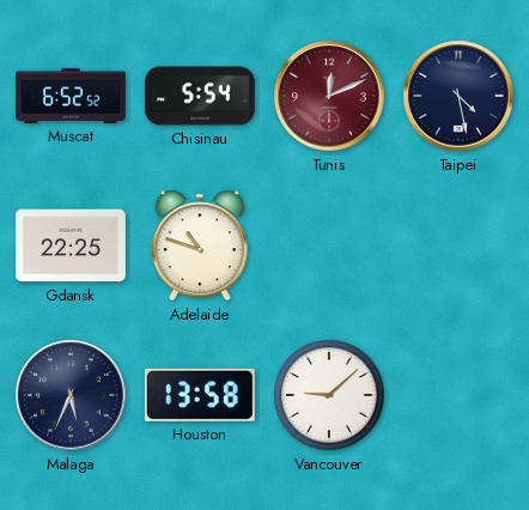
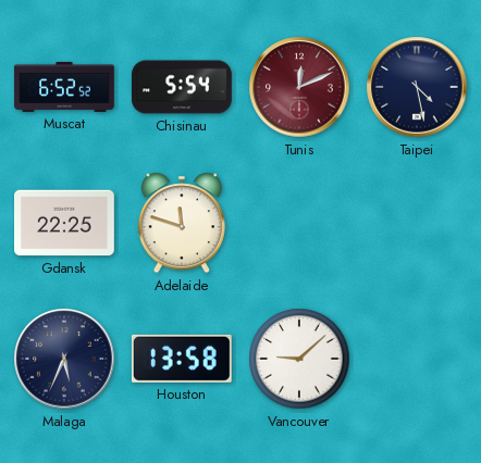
Adelaide: 10:48 -> 11:48 (182, 223)
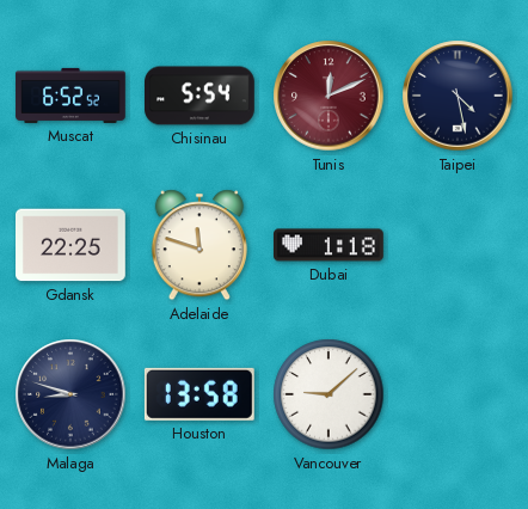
Dubai: none -> 1:18 (330, 245)
Malaga: 5:34 -> 8:48 (70, 394)
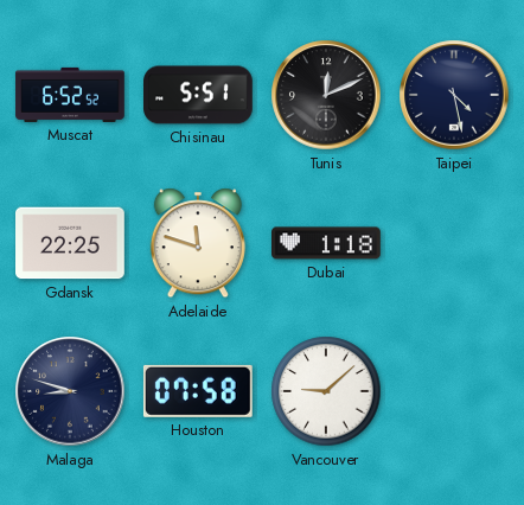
Chisinau: 5:54 -> 5:51 (199, 95)
Tunis dial: burgundy -> black (326, 95)
Houston: 13:58 -> 07:58 (198, 391)
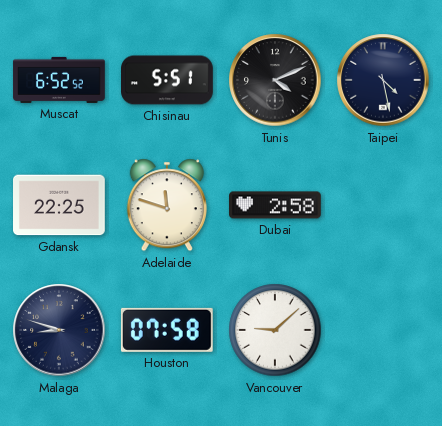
Tunis: 12:11 -> 4:11 (275, 80)
Dubai: 1:18 -> 2:58 (276, 205)
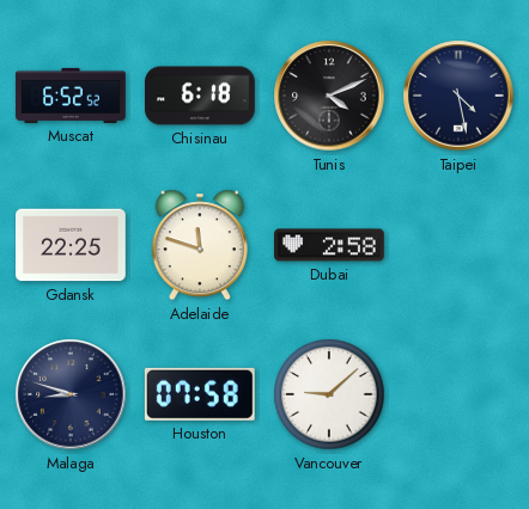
Chisinau: 5:51 -> 6:18 (201, 96)
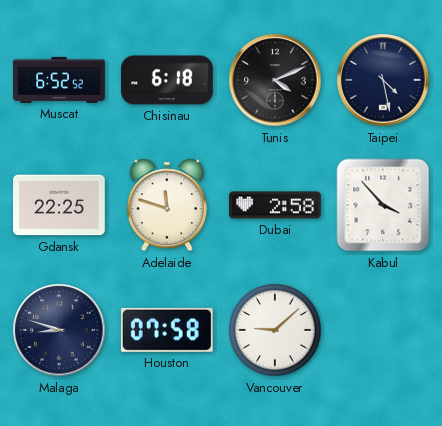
Kabul: none -> 3:53 (383, 205)
